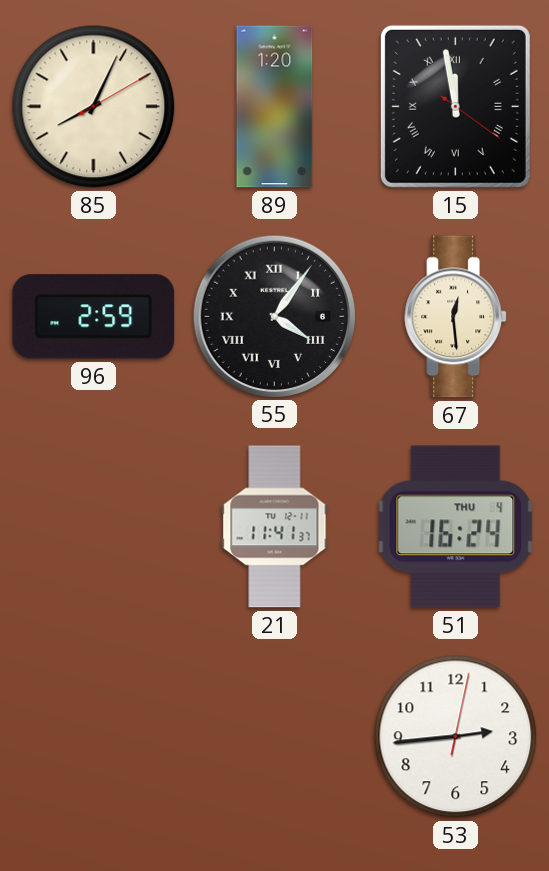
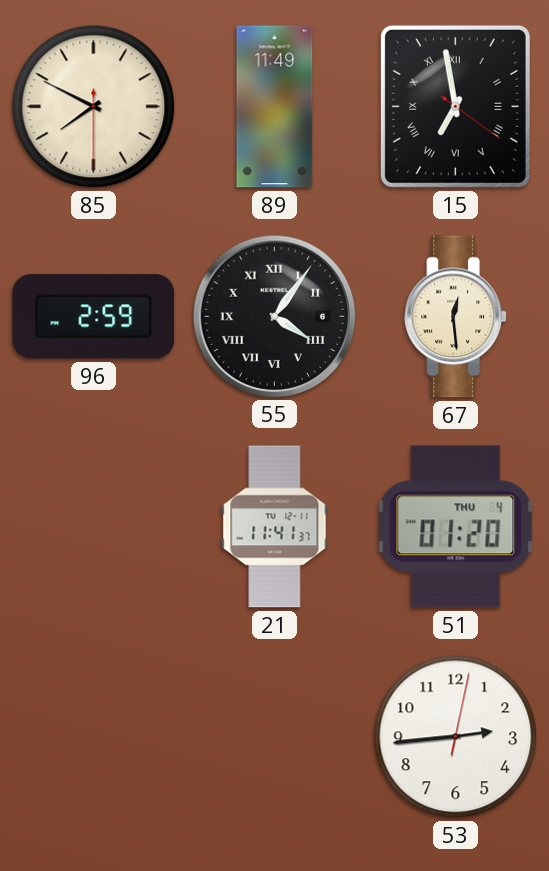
85: 8:04 -> 7:49 (94, 107)
89: 1:20 -> 11:49 (275, 107)
15: 11:58 -> 6:58 (455, 106)
51: 16:24 -> 01:20 (456, 527)
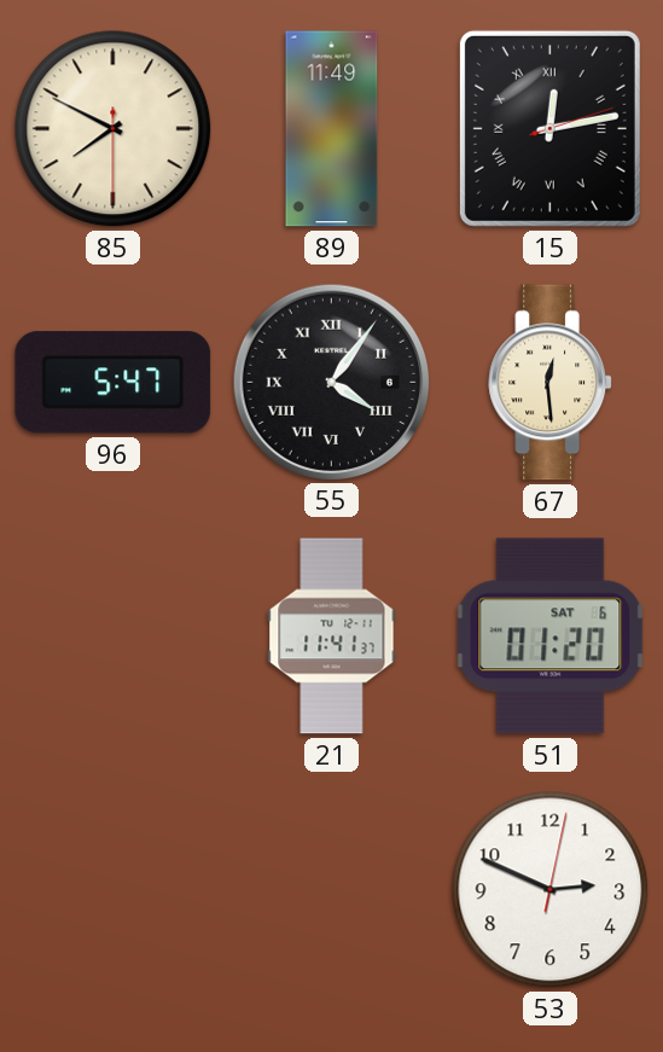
15: 6:58 -> 12:13 (549, 128)
96: 2:59 -> 5:47 (114, 383)
51 date: THU 4 -> SAT 6 (551, 637)
53: 2:44 -> 2:49 (551, 890)
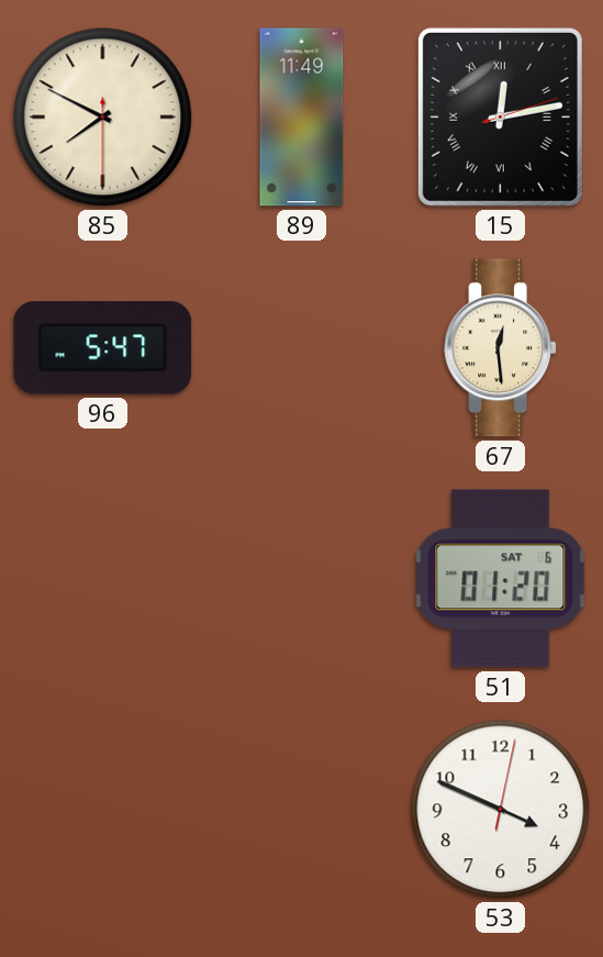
55: 4:06 -> none (331, 382)
21: 11:41 -> none (332, 637)
53: 2:49 -> 3:49 (501, 810)
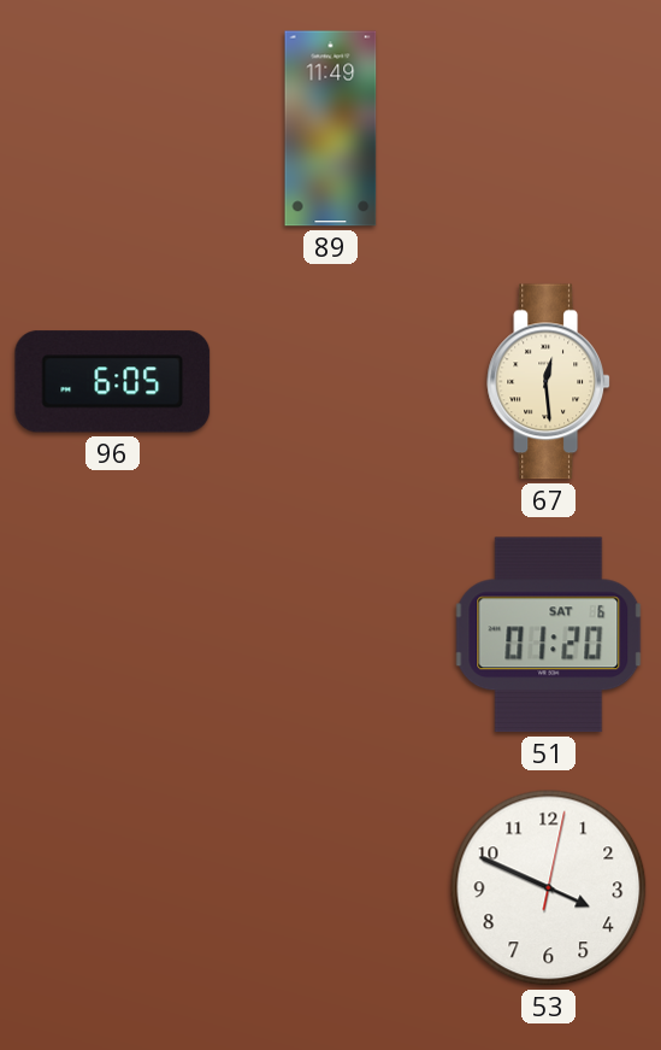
85: 7:49 -> none (103, 118)
15: 12:13 -> none (500, 116)
96: 5:47 -> 6:05 (113, 382)
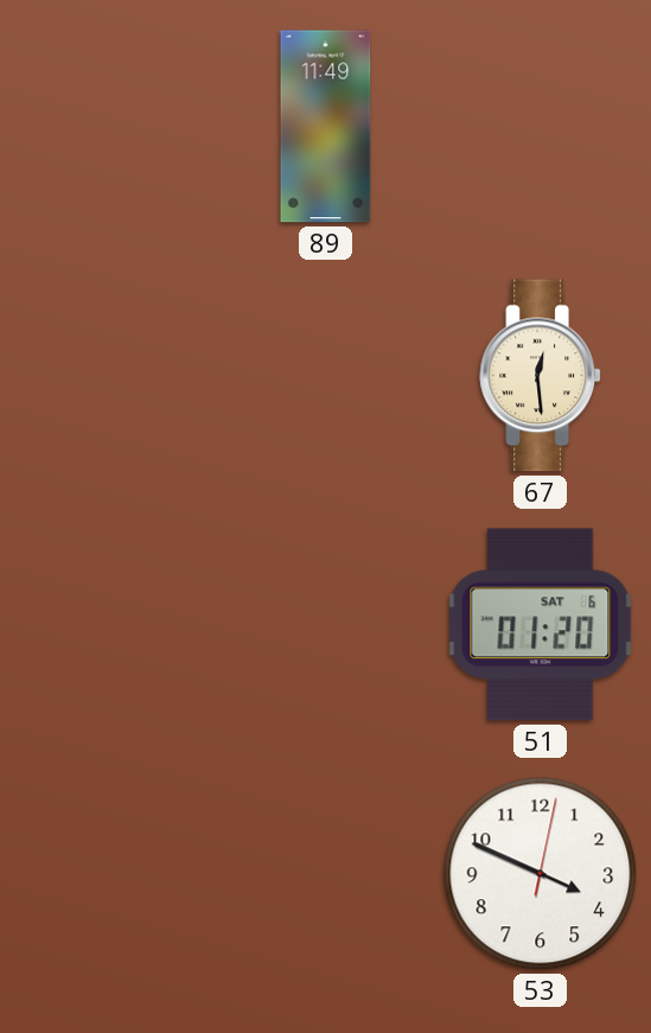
96: 6:05 -> none (113, 382)
